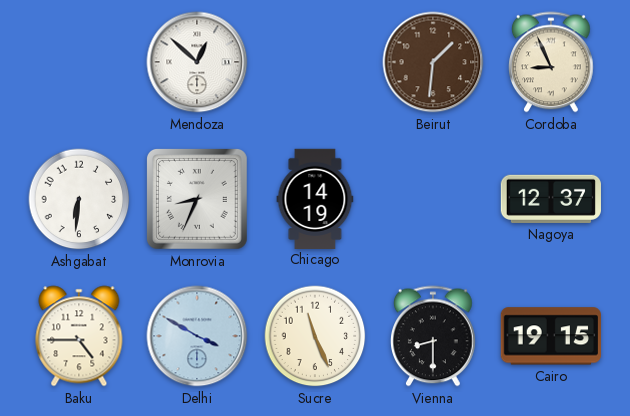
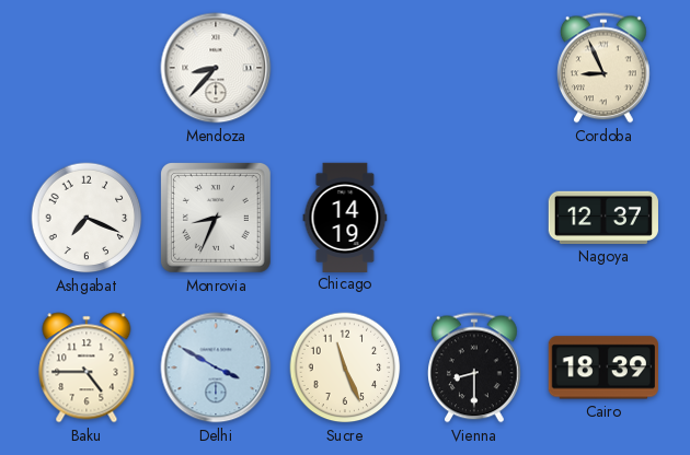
Mendoza: 12:52 -> 8:37 (216, 68)
Beirut: 1:31 -> none (433, 62)
Ashgabat: 6:31 -> 7:19 (87, 218)
Cairo: 19:15 -> 18:39 (603, 367)
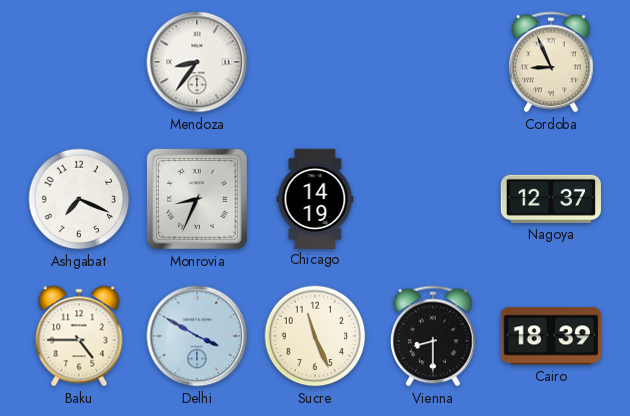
Mendoza: 8:37 -> 8:36 (197, 62)
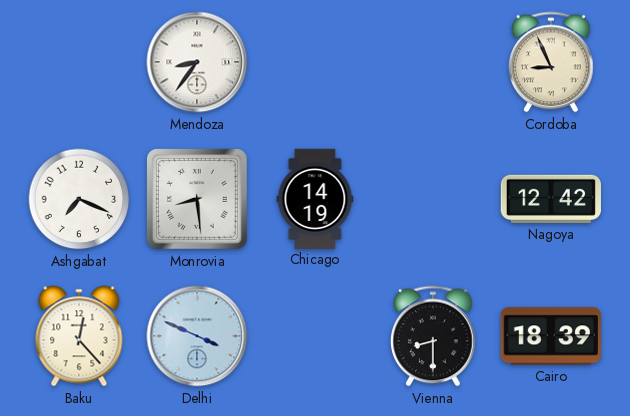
Monrovia: 8:34 -> 8:29 (197, 199)
Nagoya: 12:37 -> 12:42 (551, 199)
Baku: 4:45 -> 12:23 (79, 336)
Delhi: 3:50 -> 3:49 (197, 336)
Sucre: 11:26 -> none (315, 336)
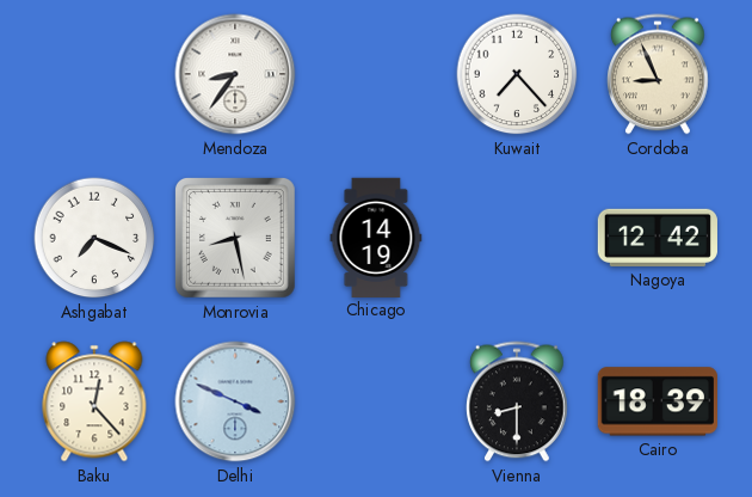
Kuwait: none -> 7:23 (517, 74)
Monrovia: 8:29 -> 8:28 (235, 238)
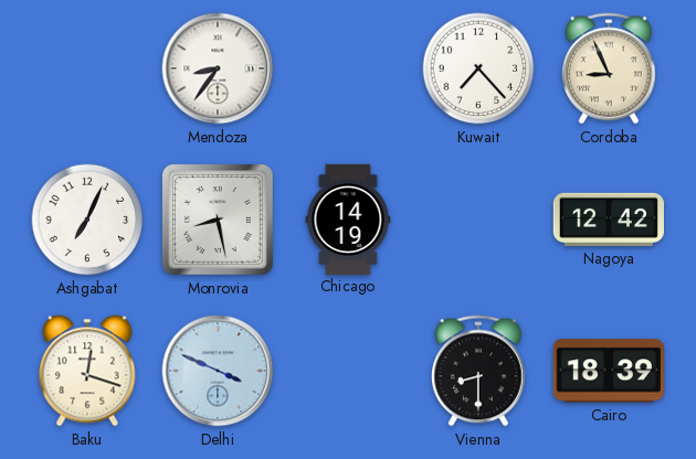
Ashgabat: 7:19 -> 7:04 (87, 220)
Baku: 12:23 -> 12:18 (87, 371)
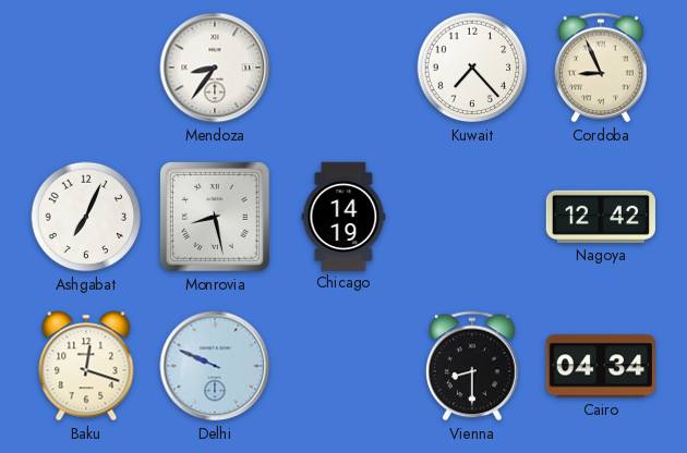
Delhi: 3:49 -> 9:49 (215, 366)
Cairo: 18:39 -> 04:34 (601, 366)
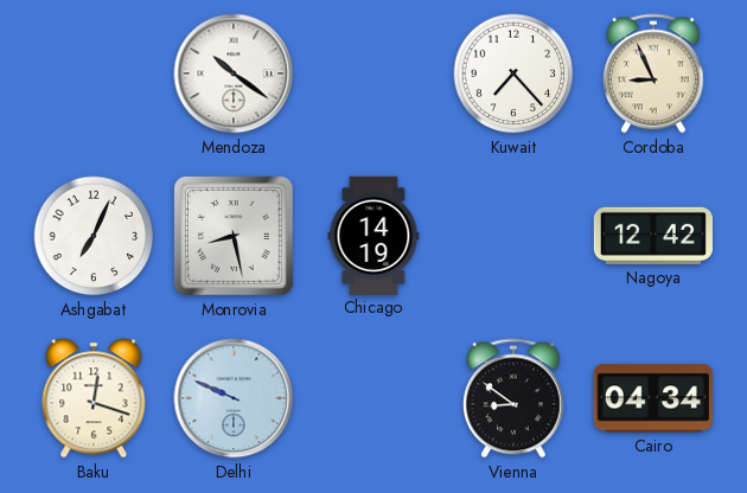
Mendoza: 8:36 -> 10:21 (234, 73)
Vienna: 8:30 -> 8:51 (515, 398)
